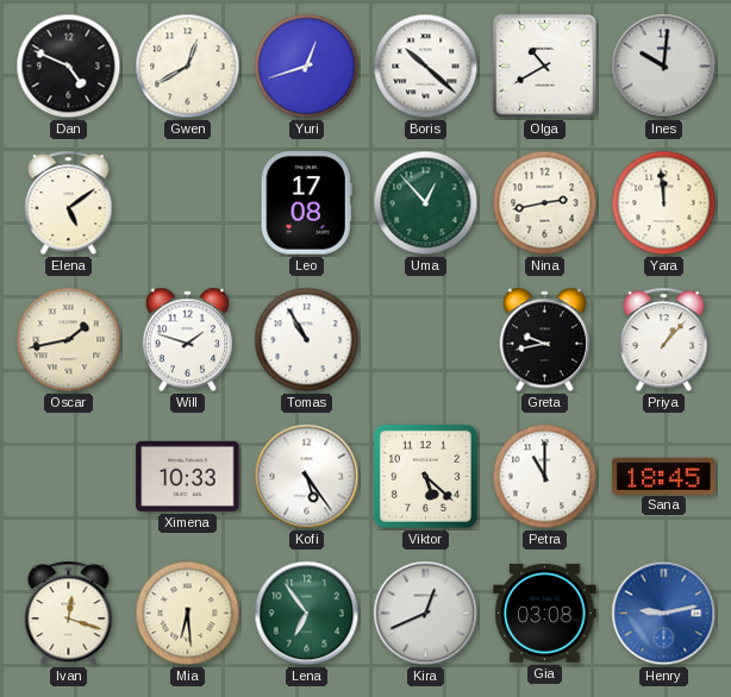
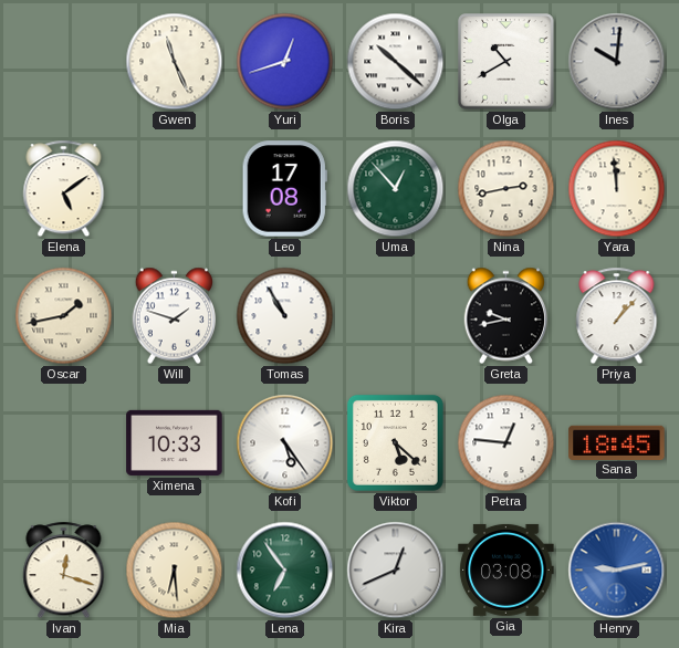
Dan: 4:49 -> none (69, 67)
Gwen: 12:40 -> 11:26 (175, 62)
Petra: 11:00 -> 12:46 (506, 443)
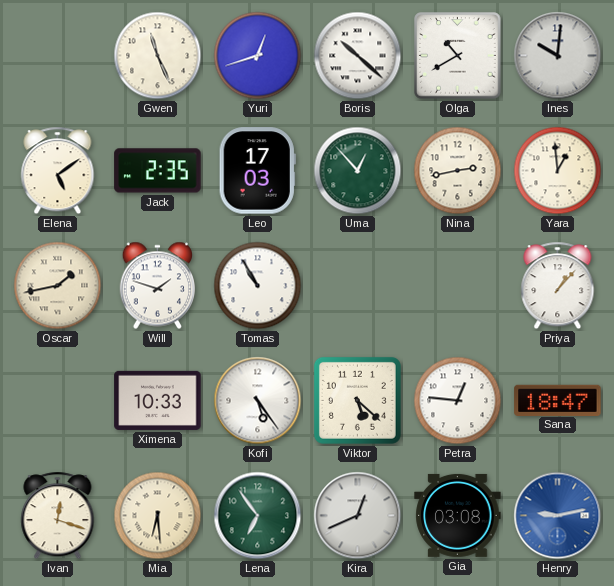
Jack: none -> 2:35 (158, 171)
Leo: 17:08 -> 17:03 (257, 171)
Yara: 11:59 -> 12:59 (558, 171)
Greta: 9:43 -> none (506, 316)
Sana: 18:45 -> 18:47 (558, 400)
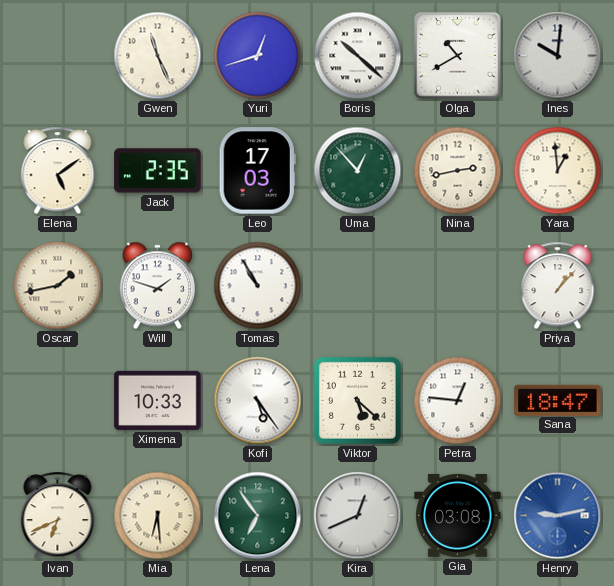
Ivan: 12:18 -> 6:41 (58, 516)
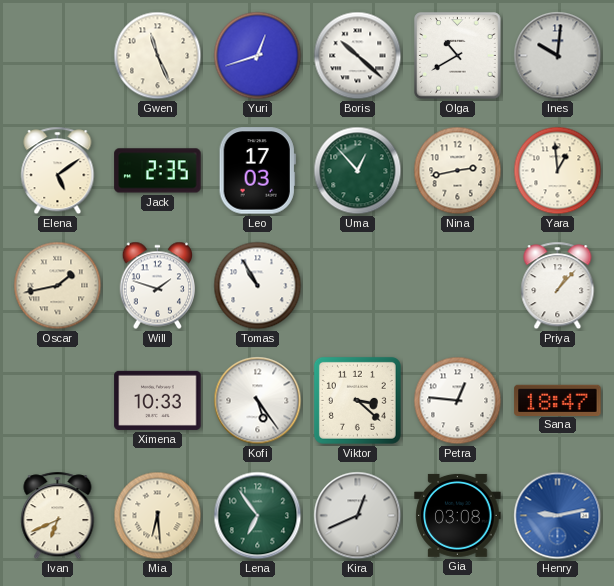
Viktor: 5:22 -> 3:22 (357, 400)
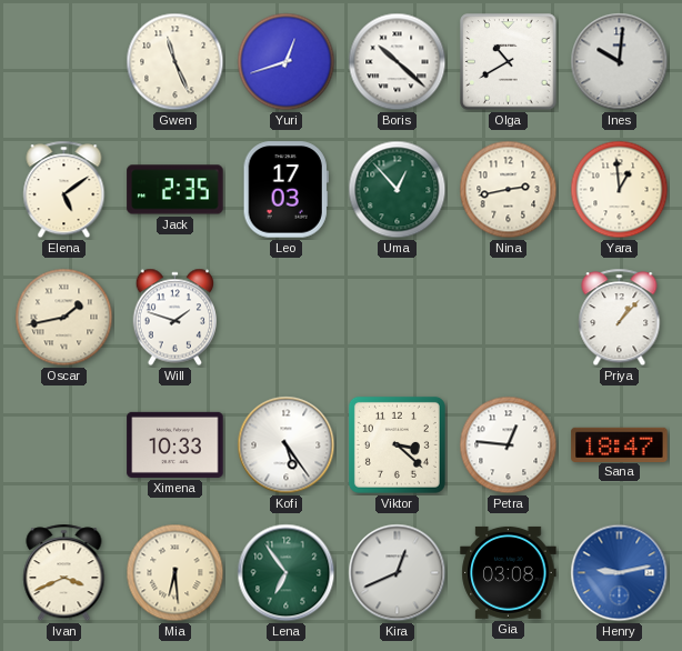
Tomas: 10:55 -> none (258, 286)
Ivan: 6:41 -> 3:41 (64, 573)
